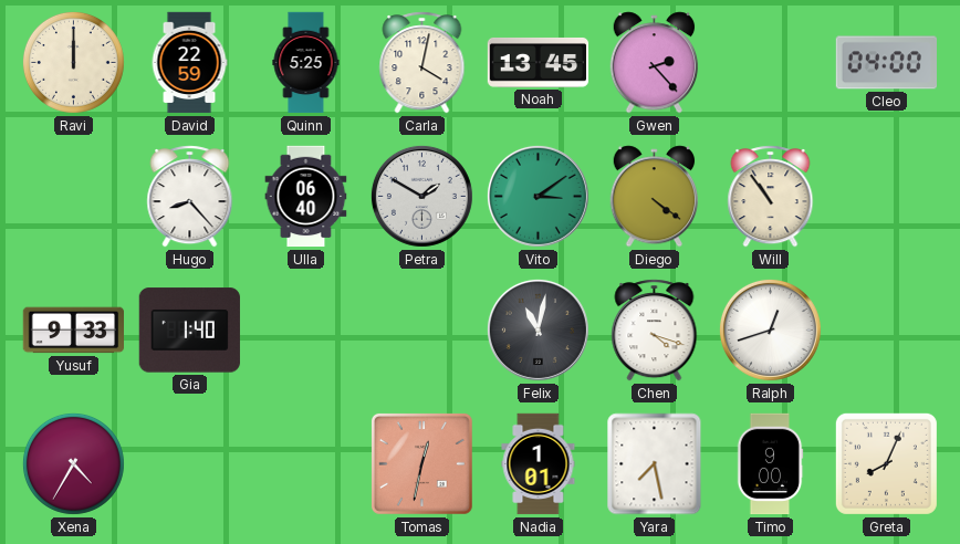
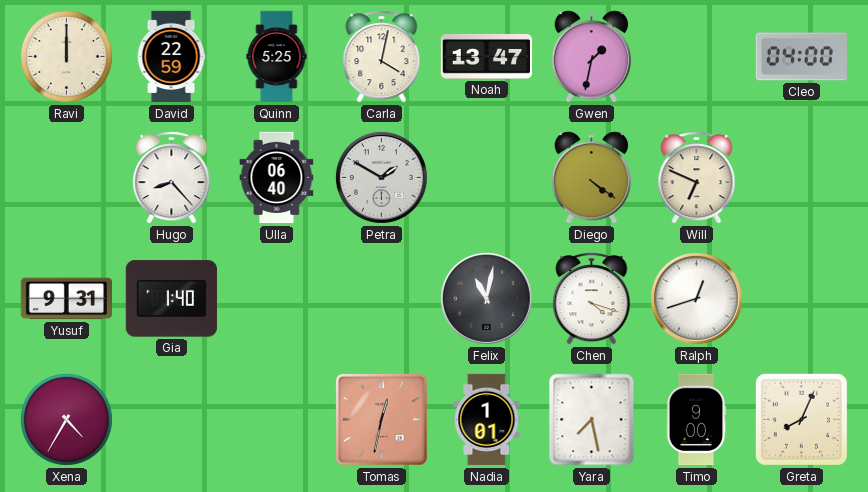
Noah: 13:45 -> 13:47 (487, 56)
Gwen: 2:23 -> 1:32 (592, 57)
Vito: 3:09 -> none (538, 196)
Will: 10:54 -> 6:49 (697, 178)
Yusuf: 9:33 -> 9:31 (66, 299)
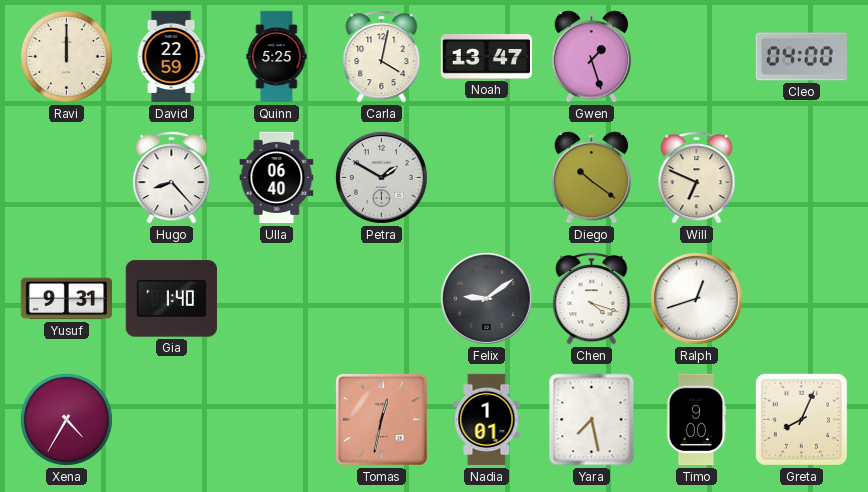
Gwen: 1:32 -> 1:27 (592, 57)
Diego: 4:21 -> 10:21 (592, 178)
Felix: 11:02 -> 9:09 (486, 298)
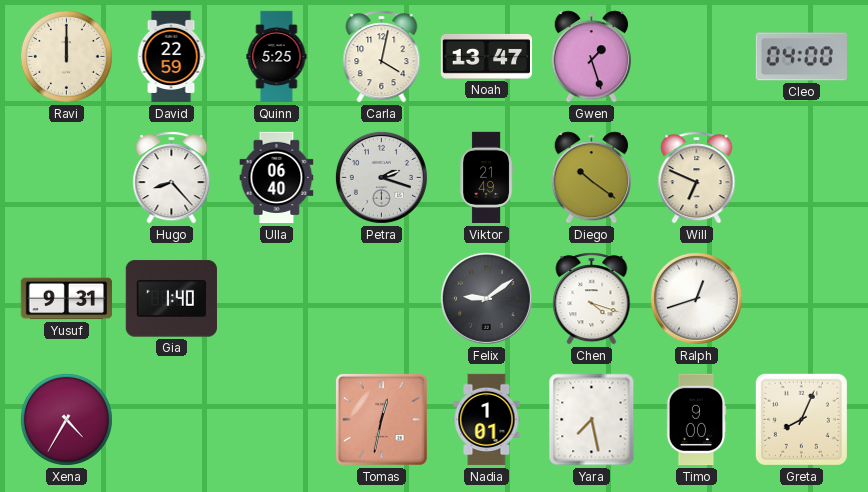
Petra: 1:50 -> 2:18 (381, 177)
Viktor: none -> 21:49 (486, 178)
